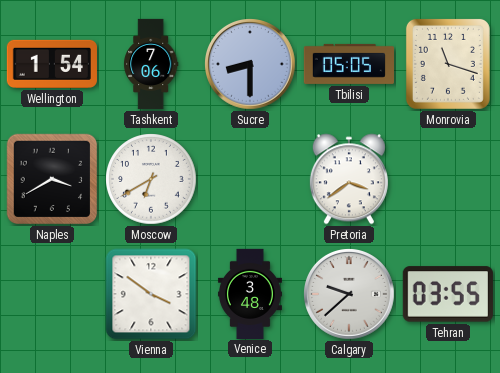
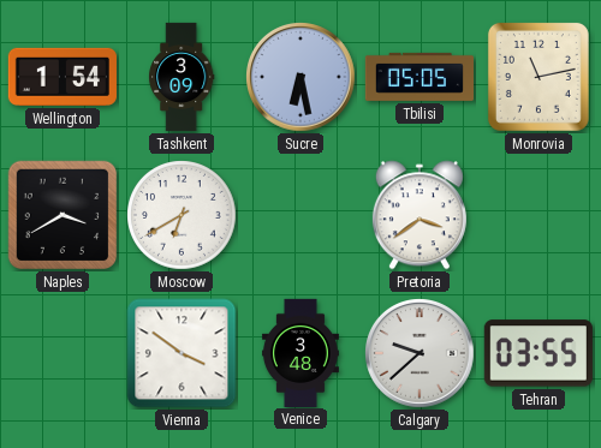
Tashkent: 7:06 -> 3:09 (182, 77)
Sucre: 8:30 -> 6:28 (302, 78)
Monrovia: 11:18 -> 11:13 (538, 77)
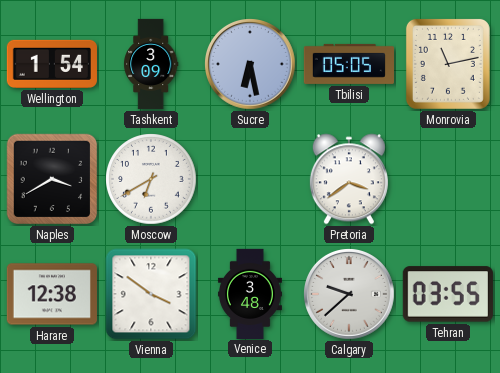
Harare: none -> 12:38 (52, 294)
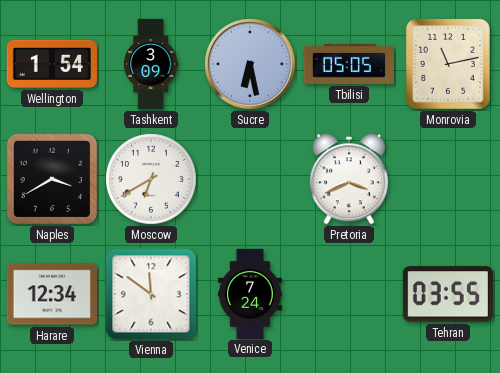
Pretoria: 3:39 -> 3:41 (349, 179)
Harare: 12:38 -> 12:34 (52, 294)
Vienna: 3:51 -> 11:51 (151, 294)
Venice: 3:48 -> 7:24 (250, 293)
Calgary: 9:38 -> none (350, 295)
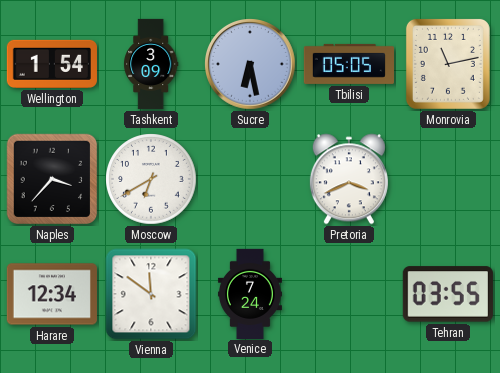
Naples: 3:40 -> 3:37 (52, 179)
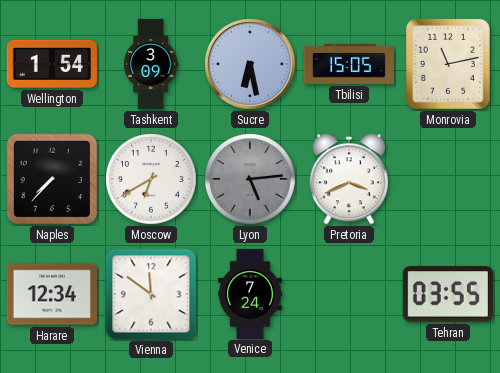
Tbilisi: 05:05 -> 15:05 (348, 64)
Naples: 3:37 -> 7:37 (52, 179)
Lyon: none -> 5:14 (250, 179)
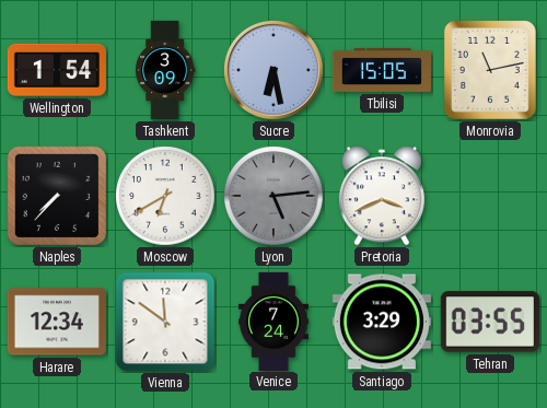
Santiago: none -> 3:29 (382, 322)
